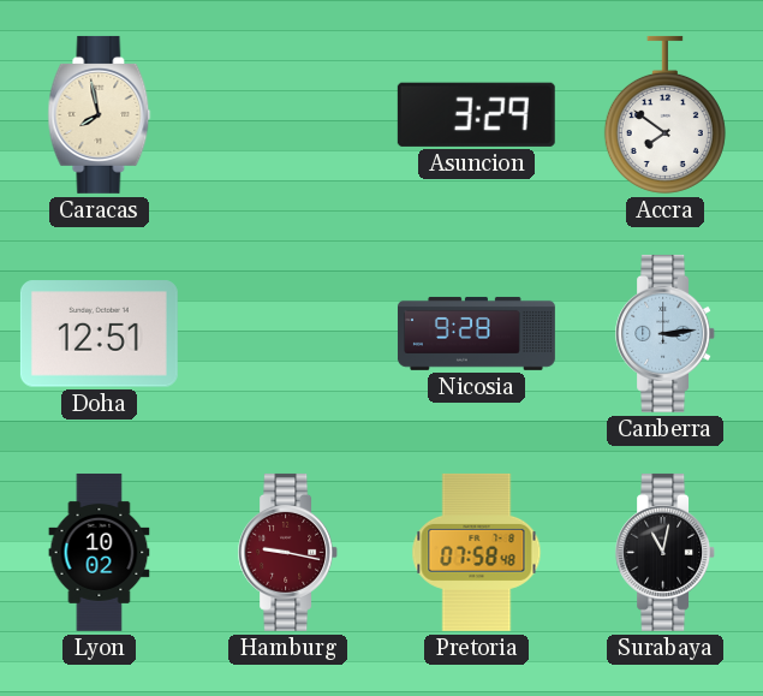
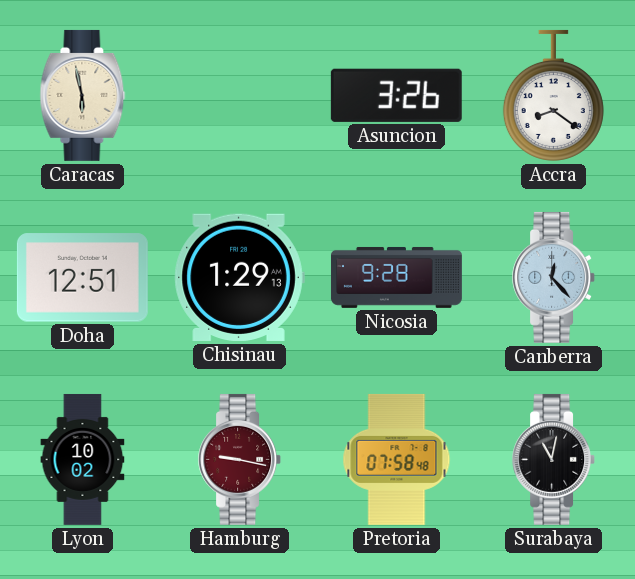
Caracas: 7:58 -> 5:58 (83, 95)
Asuncion: 3:29 -> 3:26 (396, 95)
Accra: 7:51 -> 8:21 (553, 95)
Chisinau: none -> 1:29 (239, 277)
Canberra: 3:14 -> 12:23 (554, 277)
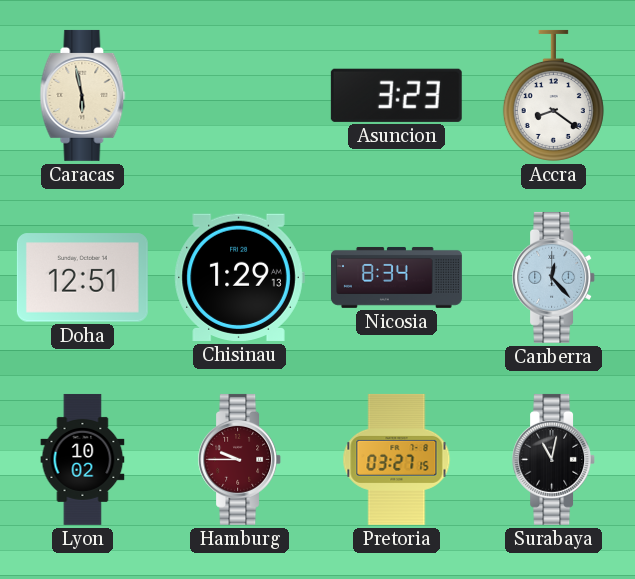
Asuncion: 3:26 -> 3:23 (396, 95)
Nicosia: 9:28 -> 8:34 (396, 277)
Hamburg: 9:17 -> 9:45 (240, 459)
Pretoria: 07:58 -> 03:27 (397, 459)
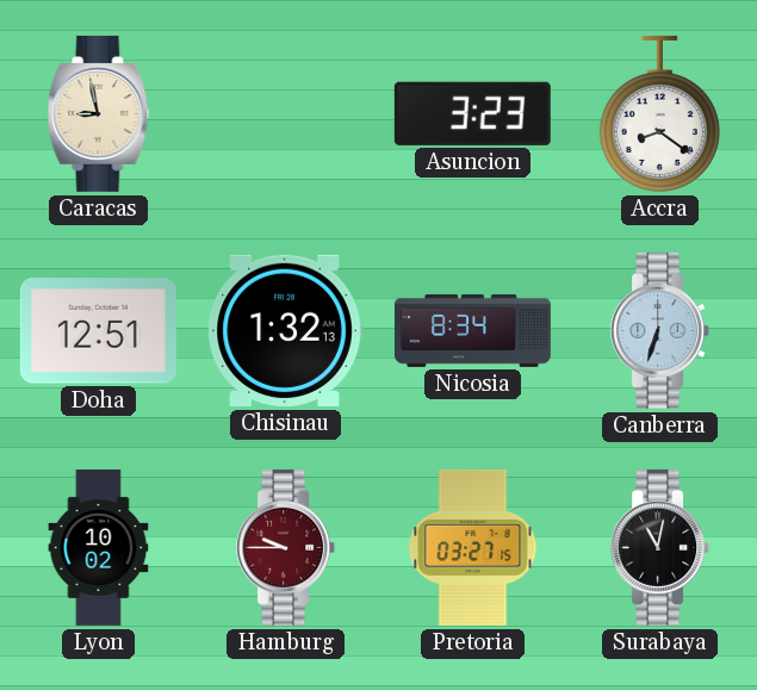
Caracas: 5:58 -> 8:58 (99, 113)
Chisinau: 1:29 -> 1:32 (285, 330)
Canberra: 12:23 -> 6:33 (660, 330)
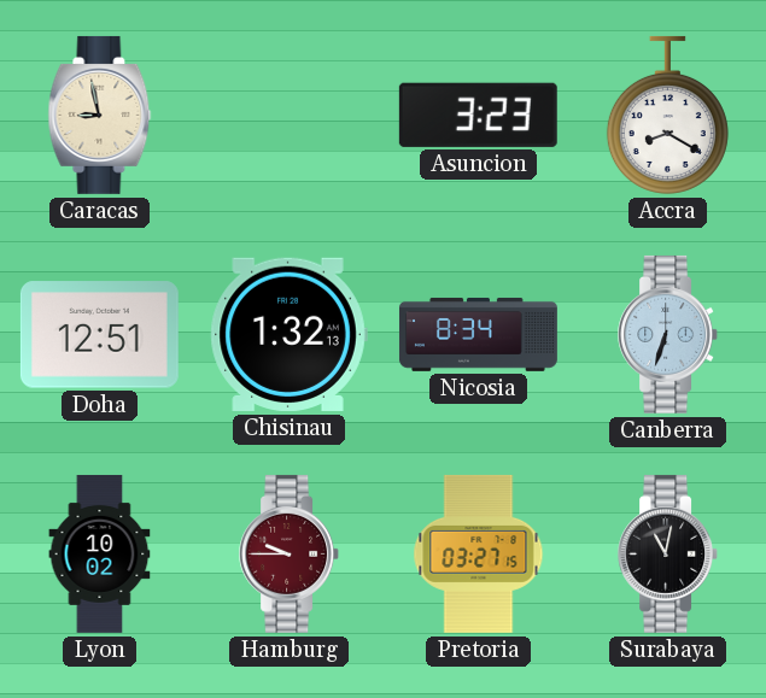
Accra: 8:21 -> 8:20 (667, 115)
